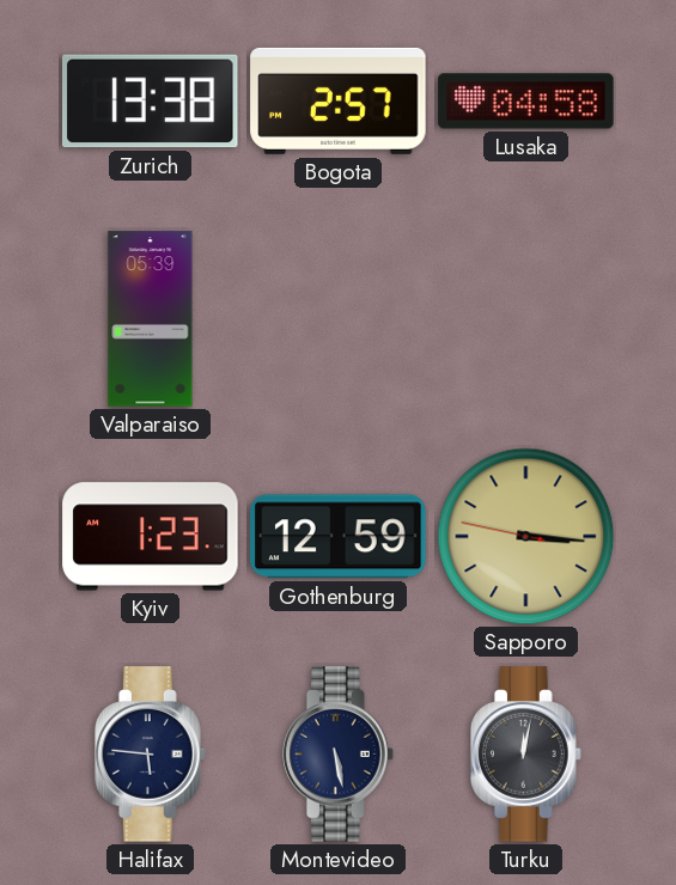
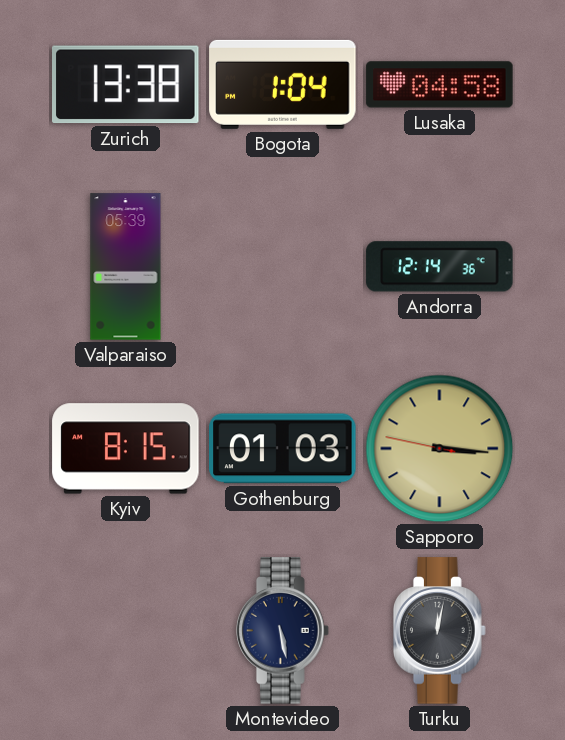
Bogota: 2:57 -> 1:04 (283, 84)
Andorra: none -> 12:14 (440, 267)
Kyiv: 1:23 -> 8:15 (126, 449)
Gothenburg: 12:59 -> 01:03 (283, 449)
Halifax: 5:46 -> none (151, 755)
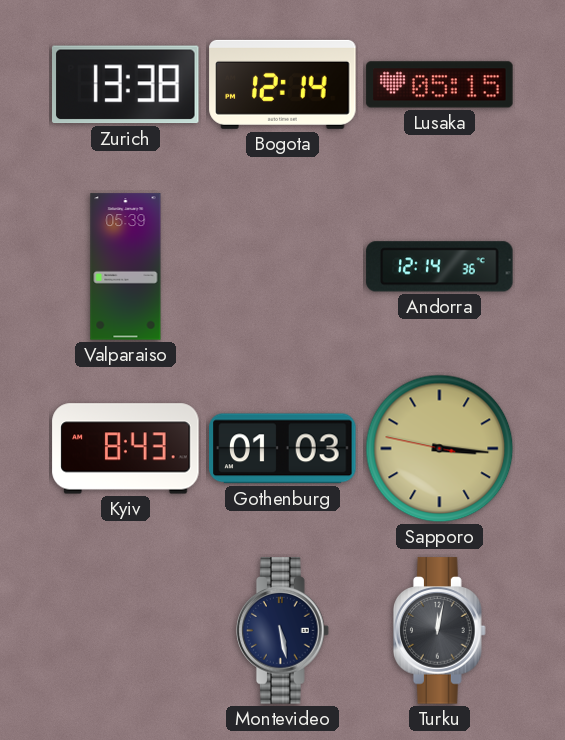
Bogota: 1:04 -> 12:14 (283, 84)
Lusaka: 04:58 -> 05:15 (440, 85)
Kyiv: 8:15 -> 8:43 (126, 449)
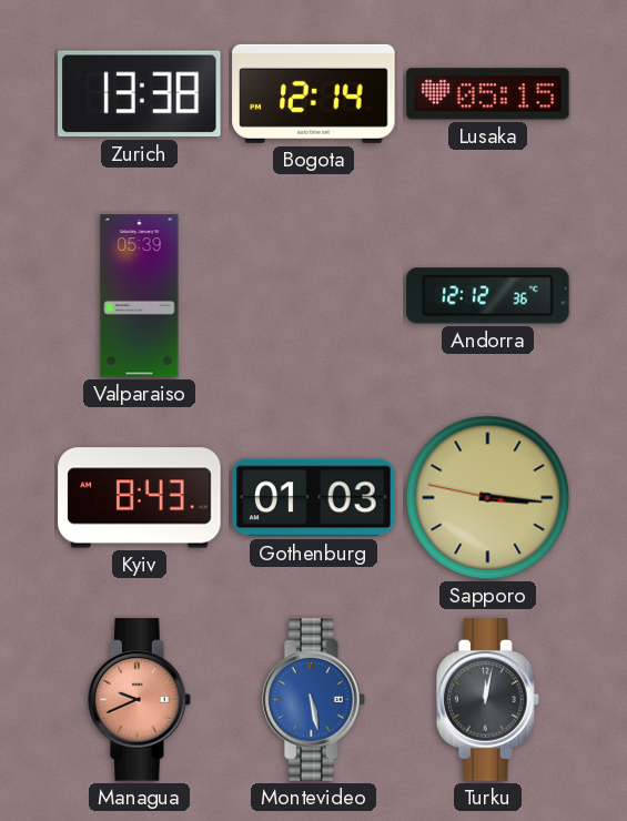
Andorra: 12:14 -> 12:12 (488, 296)
Managua: none -> 9:41 (140, 700)
Montevideo dial: navy -> blue (314, 700)
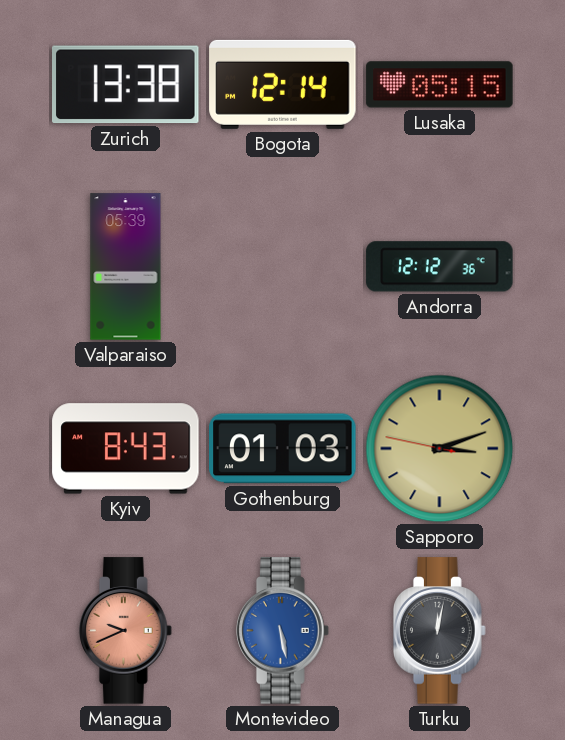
Sapporo: 3:15 -> 3:11 (440, 449)
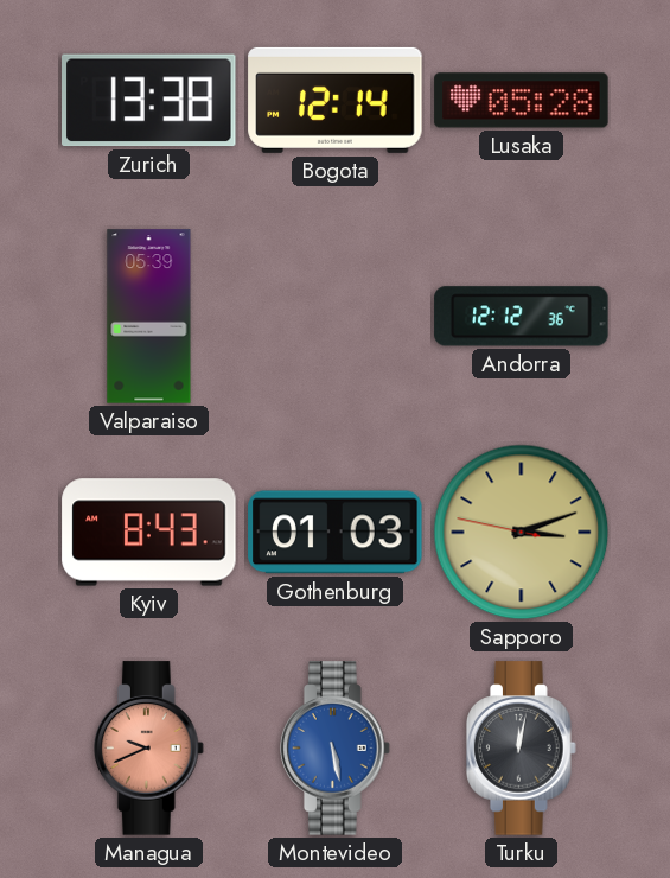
Lusaka: 05:15 -> 05:28 (522, 101)
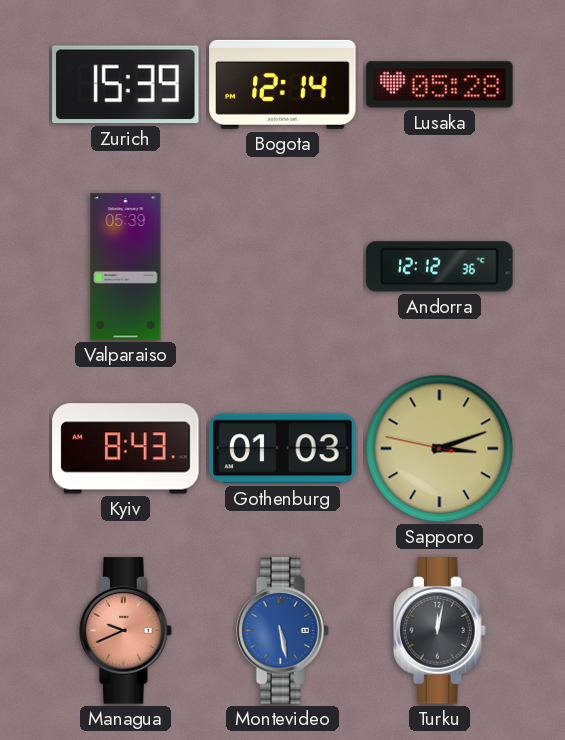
Zurich: 13:38 -> 15:39 (126, 85)
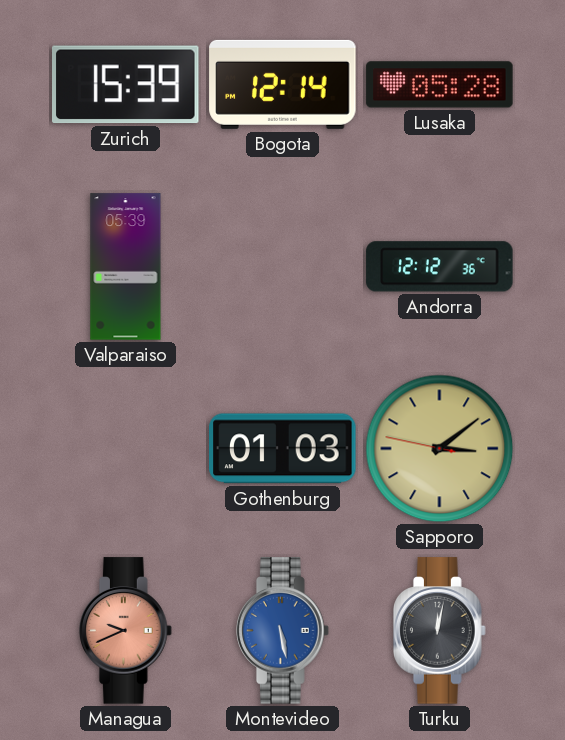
Kyiv: 8:43 -> none (126, 449)
Sapporo: 3:11 -> 3:08 (440, 449)
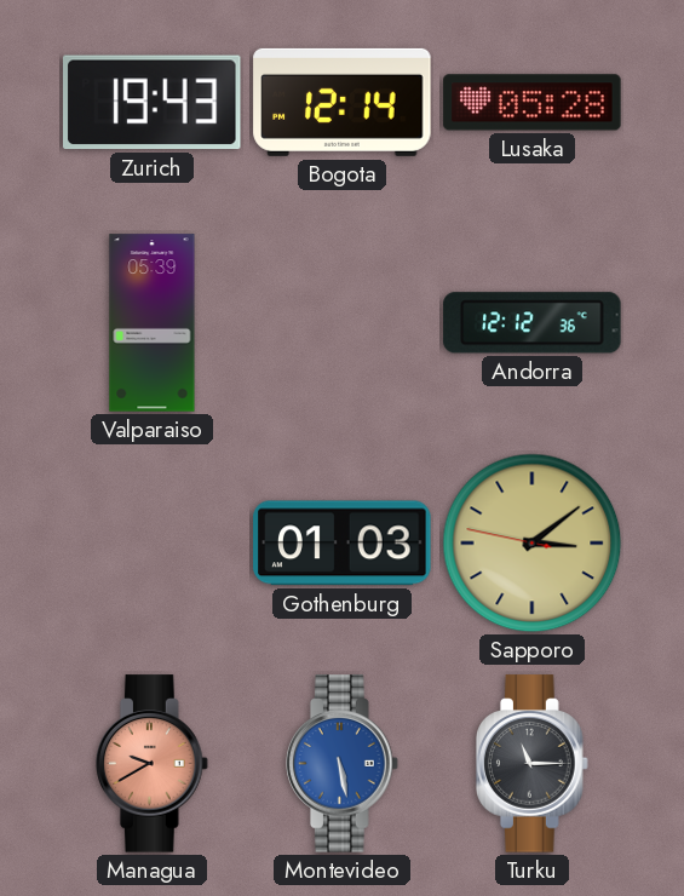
Zurich: 15:39 -> 19:43 (153, 103)
Managua: 9:41 -> 9:40 (153, 764)
Turku: 12:02 -> 11:15 (533, 764)
